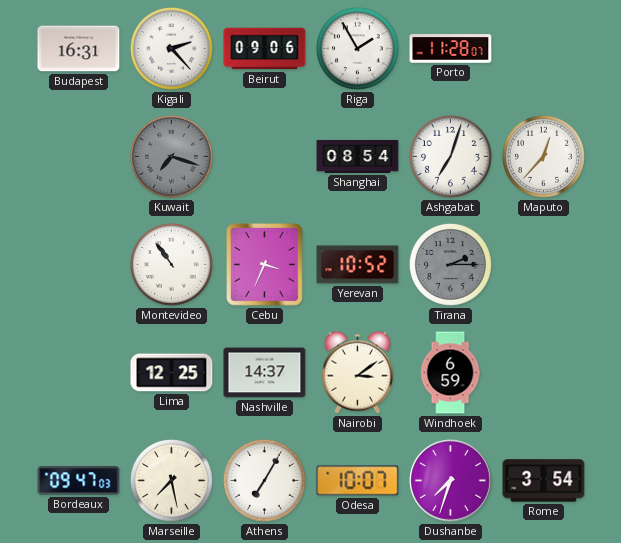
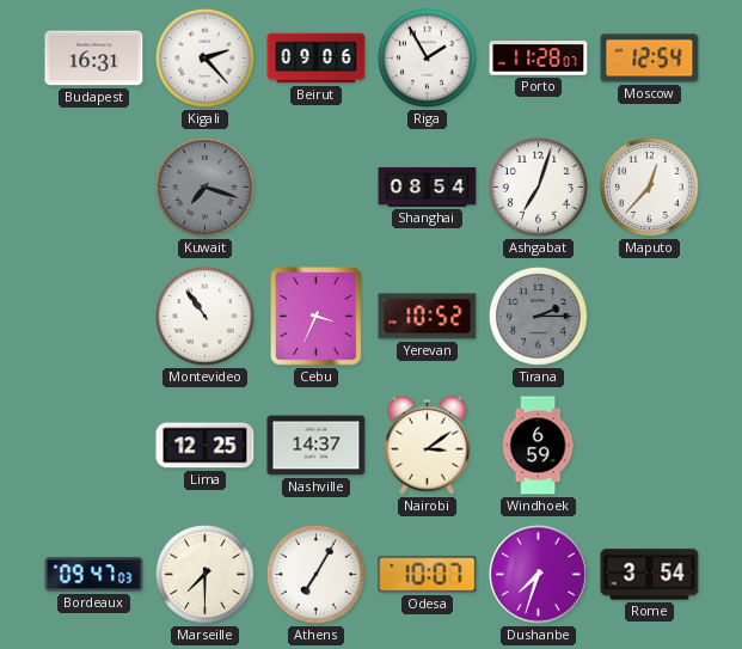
Moscow: none -> 12:54 (650, 59)
Marseille: 7:28 -> 7:30 (204, 574)
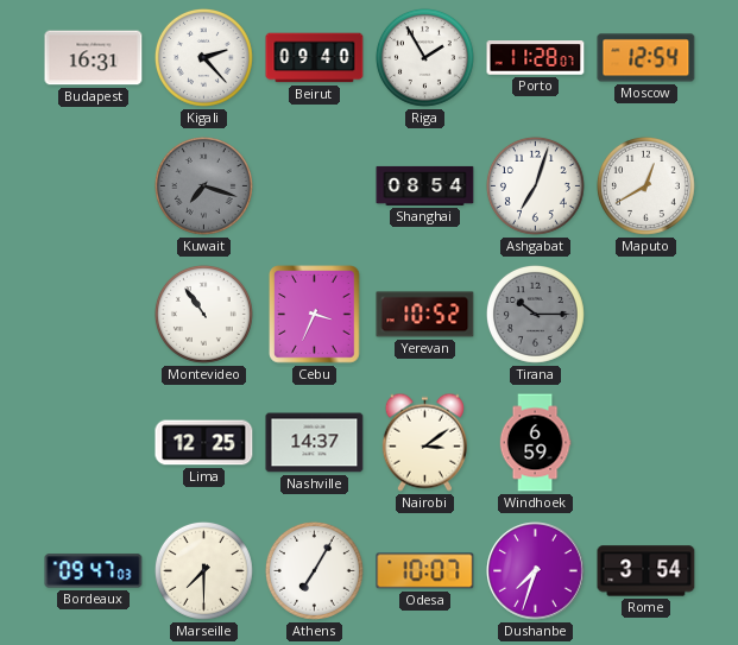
Beirut: 09:06 -> 09:40 (315, 58)
Maputo: 12:37 -> 12:40 (645, 185)
Tirana: 2:15 -> 10:15 (535, 314)
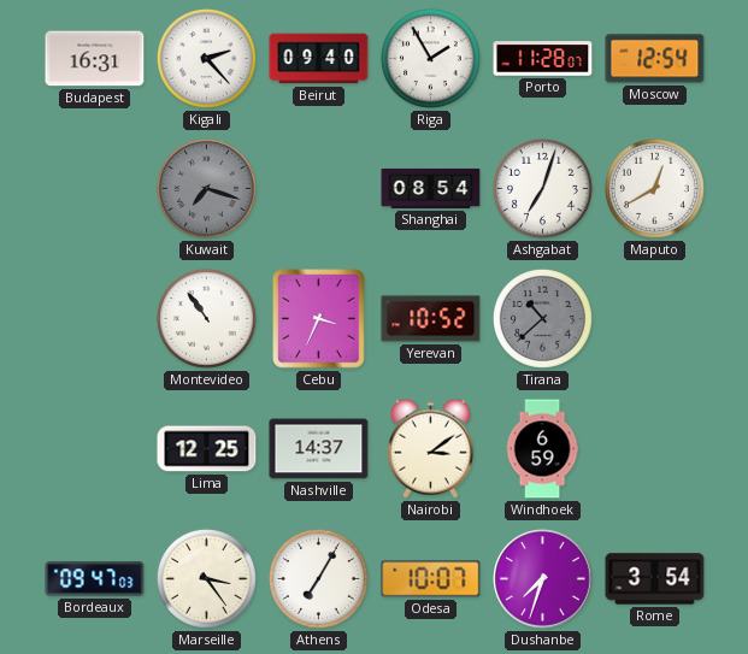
Tirana: 10:15 -> 10:38 (542, 318)
Marseille: 7:30 -> 3:24 (206, 578)
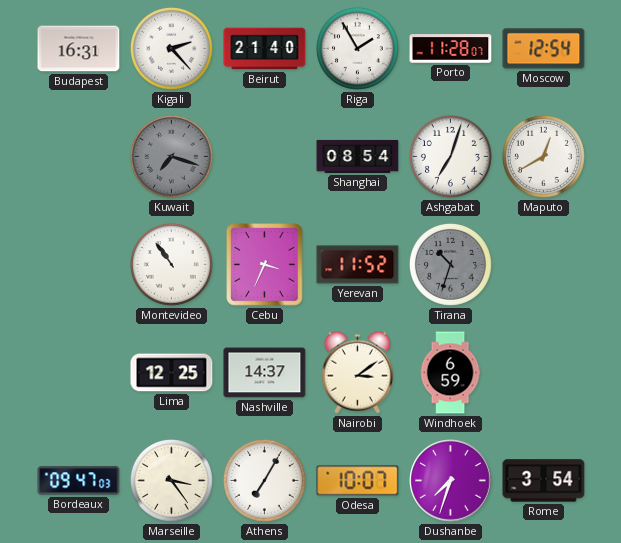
Beirut: 09:40 -> 21:40 (265, 49)
Yerevan: 10:52 -> 11:52 (358, 265)
Tirana: 10:38 -> 10:33 (450, 264)
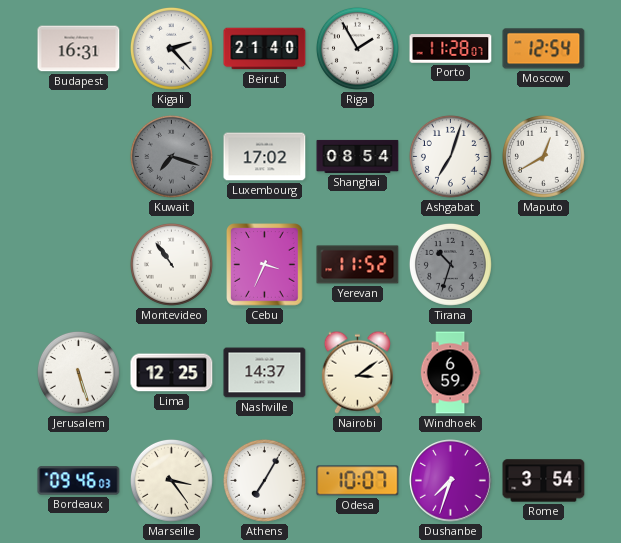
Luxembourg: none -> 17:02 (265, 157)
Jerusalem: none -> 5:27 (78, 372)
Bordeaux: 09:47 -> 09:46 (79, 481)
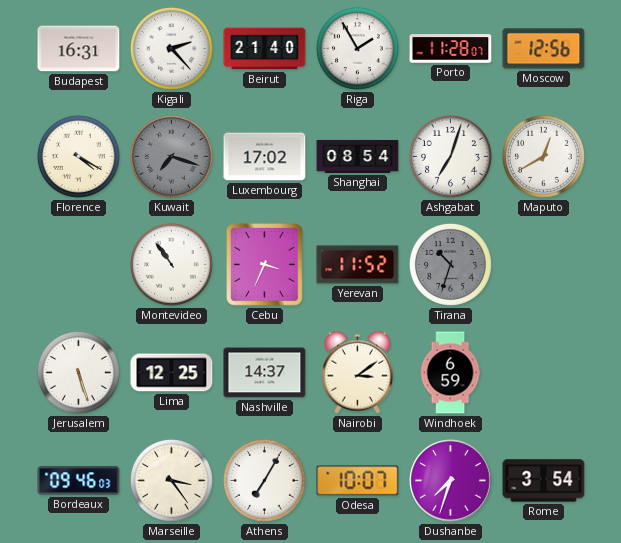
Moscow: 12:54 -> 12:56 (544, 49)
Florence: none -> 4:20 (78, 156)
